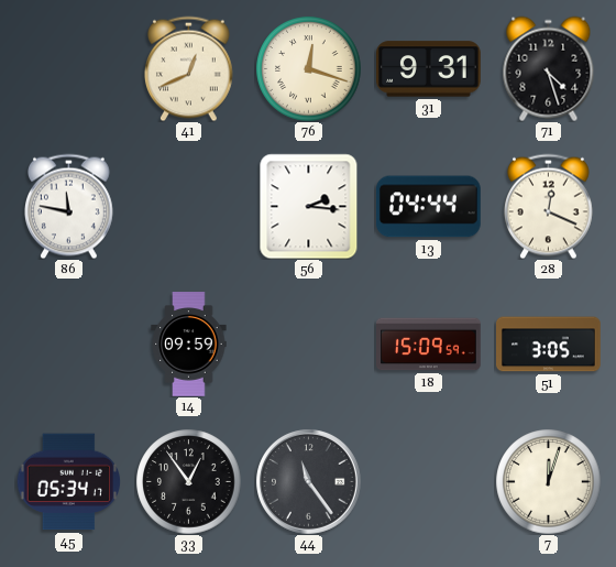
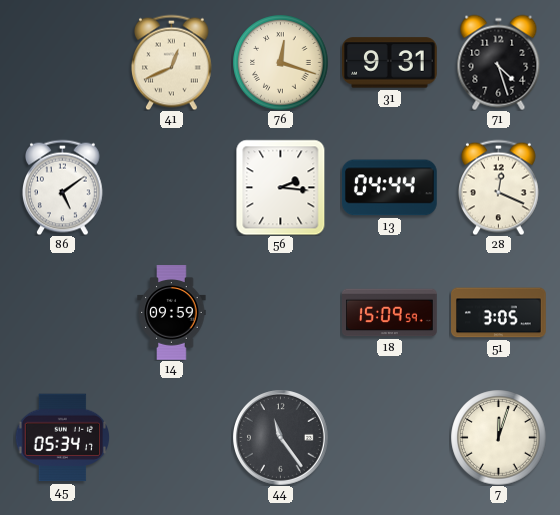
86: 11:47 -> 5:09 (62, 187)
33: 12:54 -> none (188, 481)
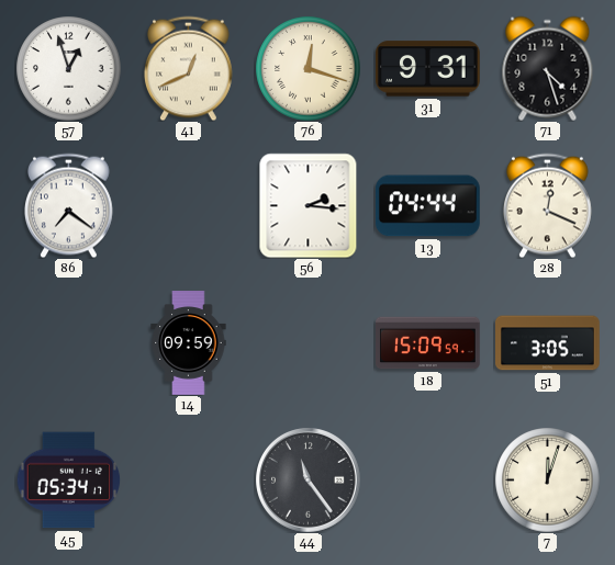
57: none -> 12:57 (68, 68)
86: 5:09 -> 7:21 (68, 205)
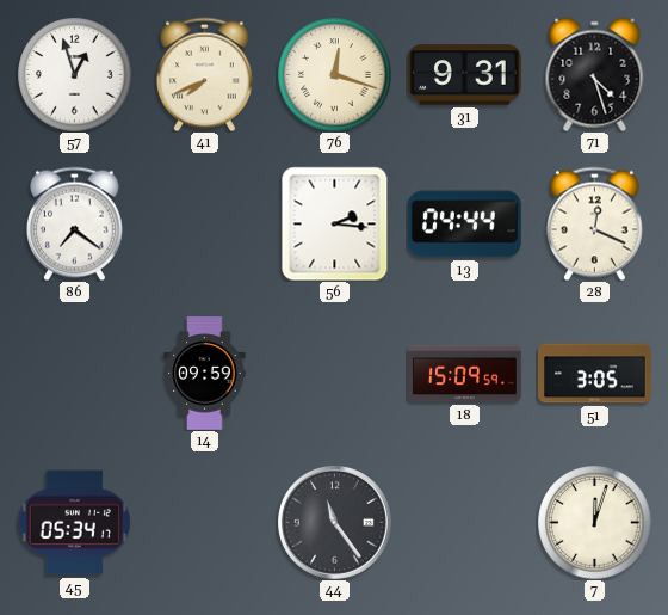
41: 12:41 -> 7:41 (204, 74)
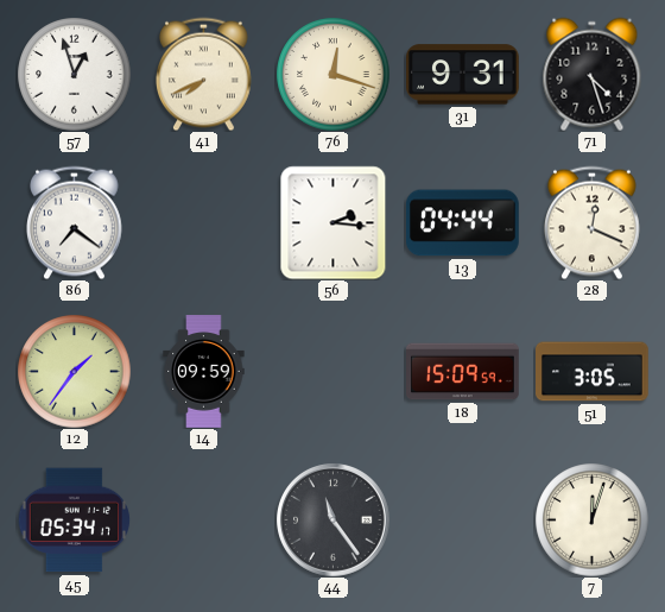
12: none -> 1:36 (74, 371)
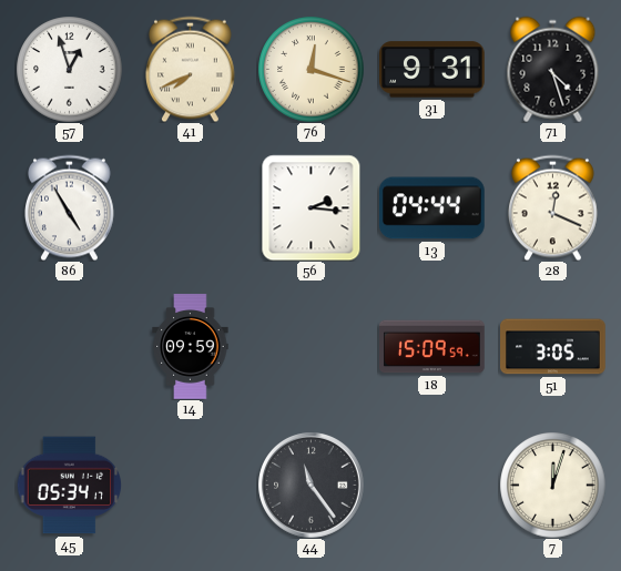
86: 7:21 -> 4:55 (69, 207)
12: 1:36 -> none (74, 371)
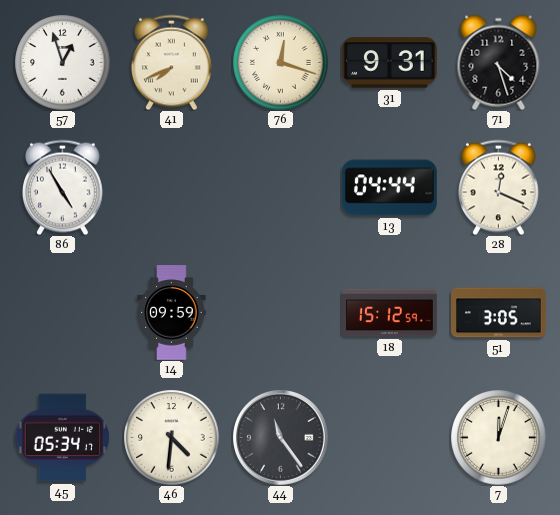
56: 2:16 -> none (312, 207)
18: 15:09 -> 15:12 (390, 313)
46: none -> 4:31 (171, 437)
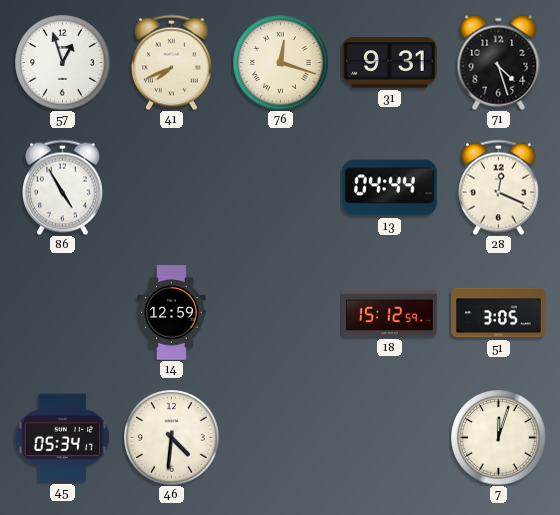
14: 09:59 -> 12:59 (172, 313)
44: 11:24 -> none (281, 438)
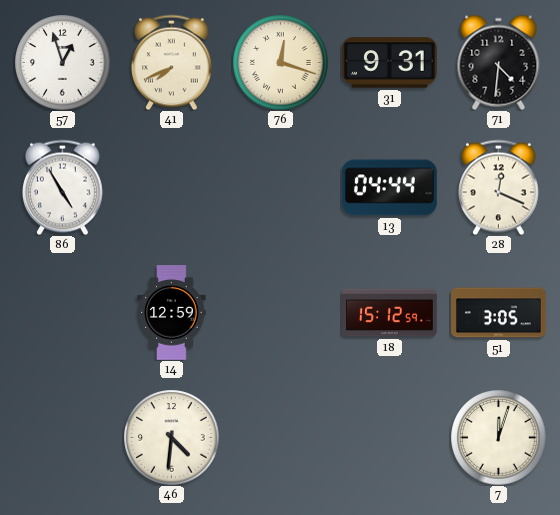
71: 4:27 -> 4:31 (499, 62)
45: 05:34 -> none (62, 438)
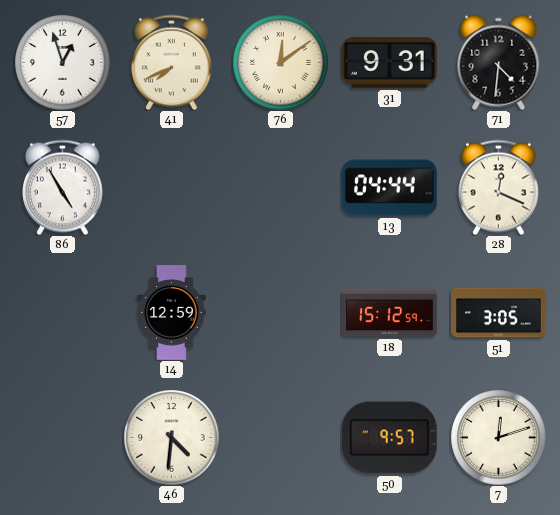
76: 12:18 -> 12:09 (280, 62)
50: none -> 9:57 (389, 438)
7: 12:03 -> 12:12 (498, 437)
